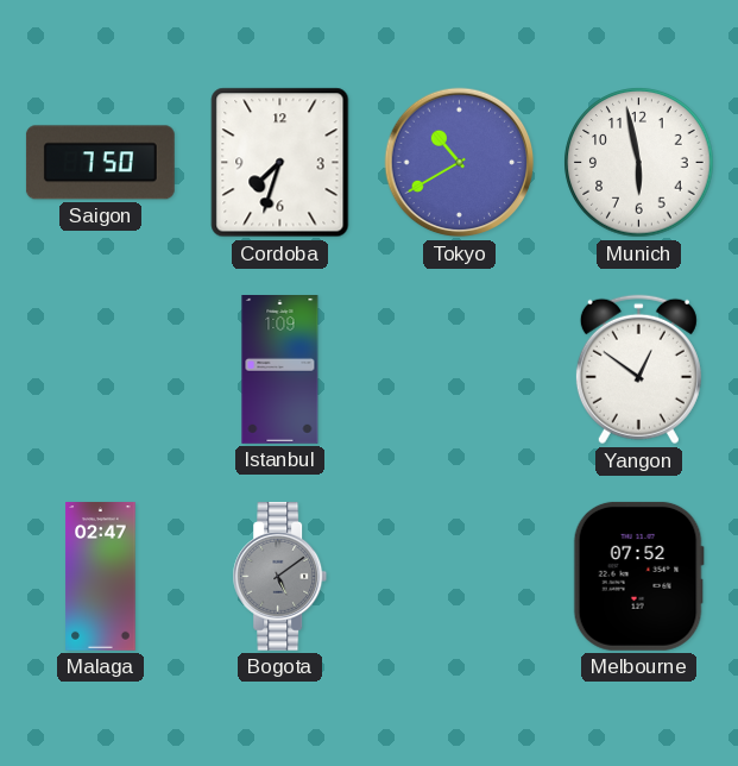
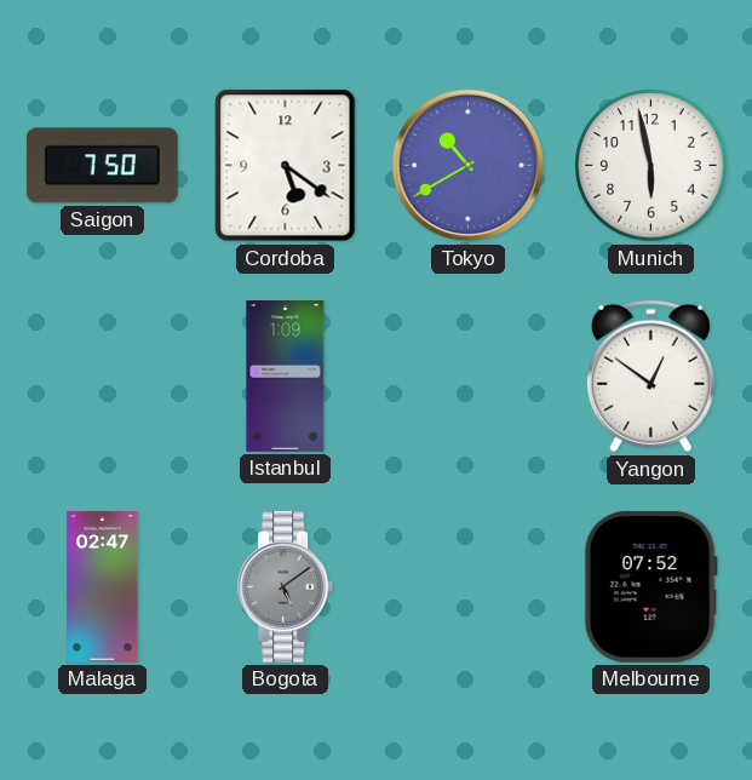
Cordoba: 7:33 -> 5:21 (286, 166)
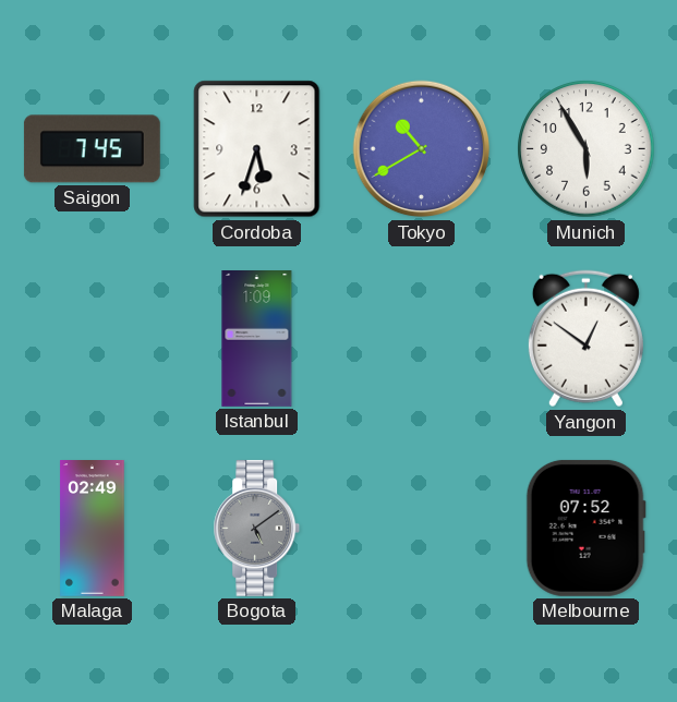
Saigon: 7:50 -> 7:45 (92, 149)
Cordoba: 5:21 -> 5:33 (257, 149)
Munich: 5:58 -> 5:55 (587, 149)
Malaga: 02:47 -> 02:49 (93, 529)
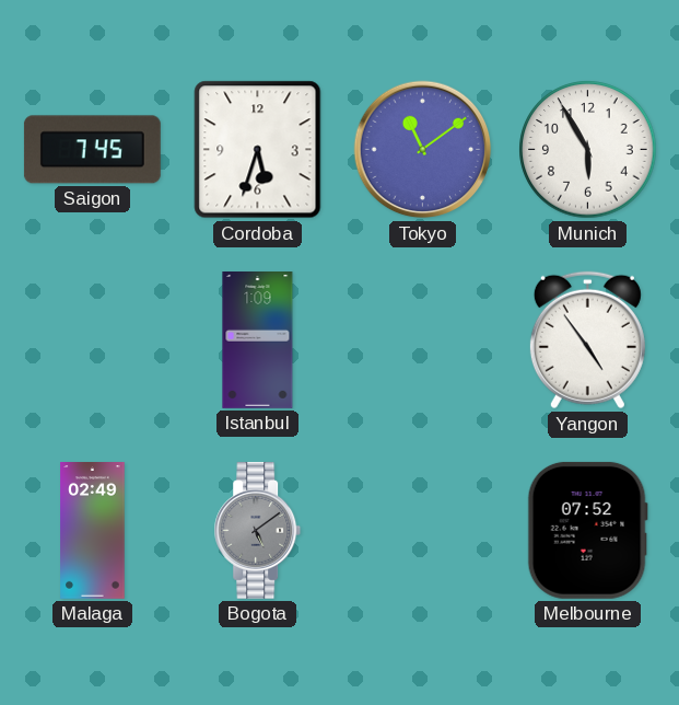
Tokyo: 10:40 -> 11:09 (423, 150)
Yangon: 12:51 -> 4:54 (587, 340)
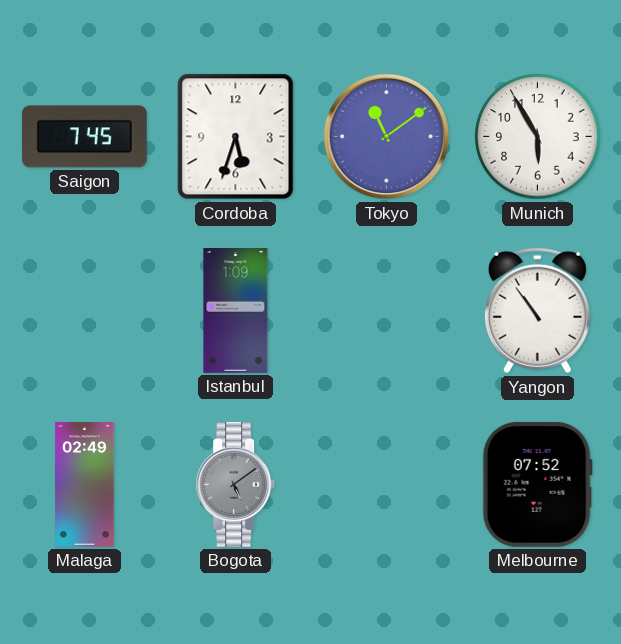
Yangon: 4:54 -> 10:54 (537, 311)
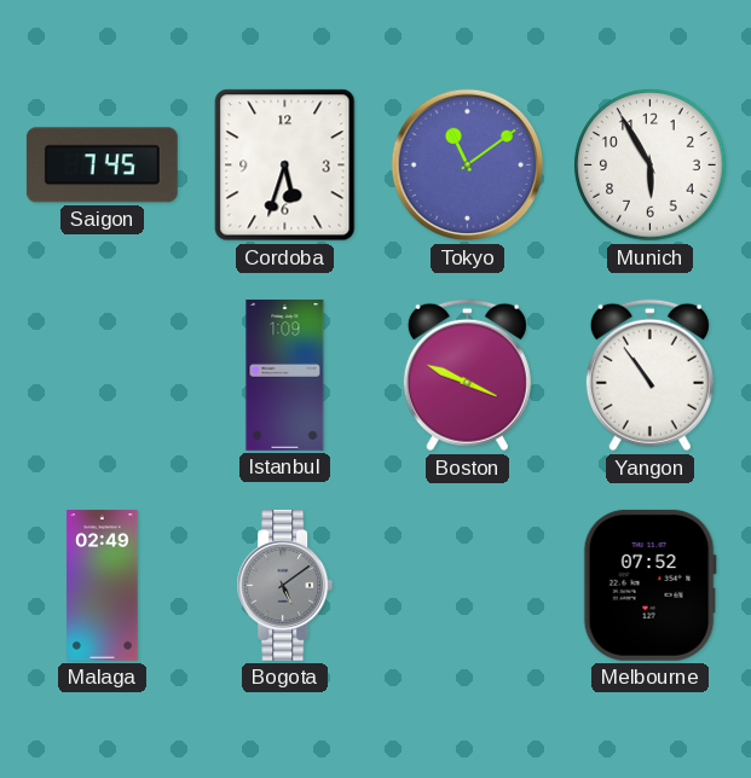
Boston: none -> 3:49 (467, 376)
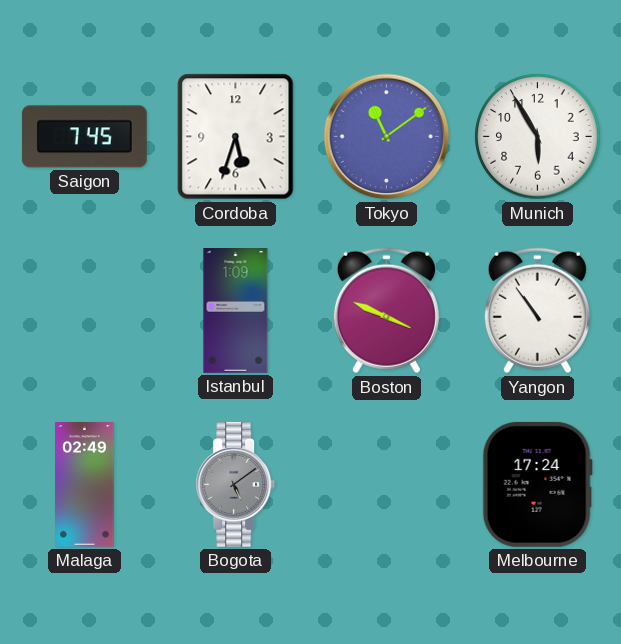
Melbourne: 07:52 -> 17:24 (537, 484)
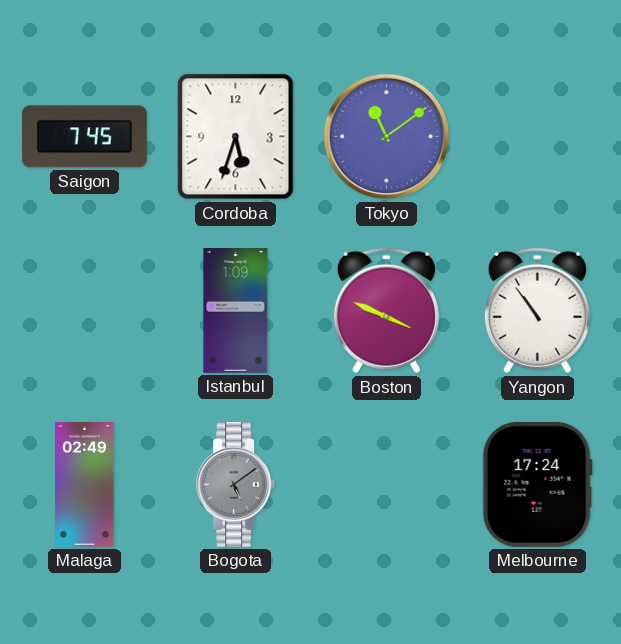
Munich: 5:55 -> none (538, 137)
